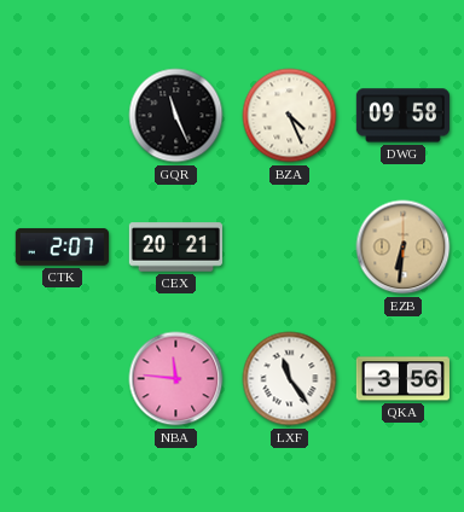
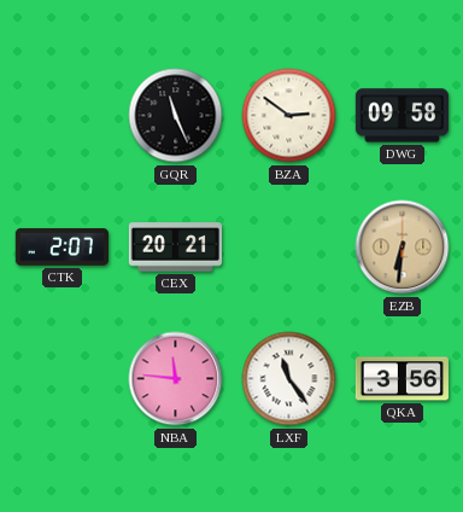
BZA: 4:26 -> 2:51 (289, 116)
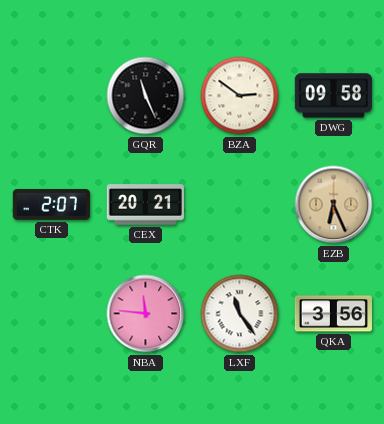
EZB: 6:31 -> 6:26 (334, 205)
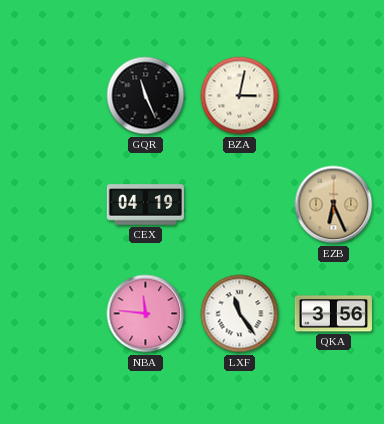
BZA: 2:51 -> 3:02 (240, 96)
DWG: 09:58 -> none (333, 96)
CTK: 2:07 -> none (51, 204)
CEX: 20:21 -> 04:19 (145, 205)
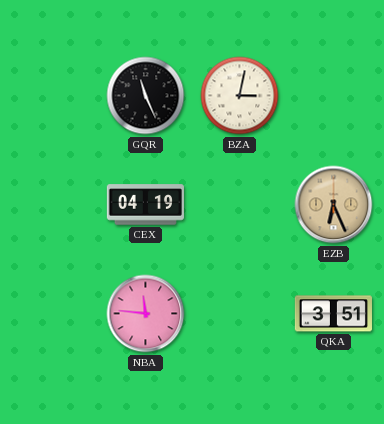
LXF: 11:24 -> none (240, 314)
QKA: 3:56 -> 3:51 (333, 314)
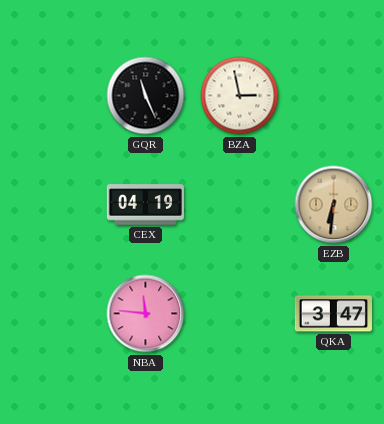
BZA: 3:02 -> 2:58 (240, 96)
EZB: 6:26 -> 6:31 (334, 205)
QKA: 3:51 -> 3:47 (333, 314)
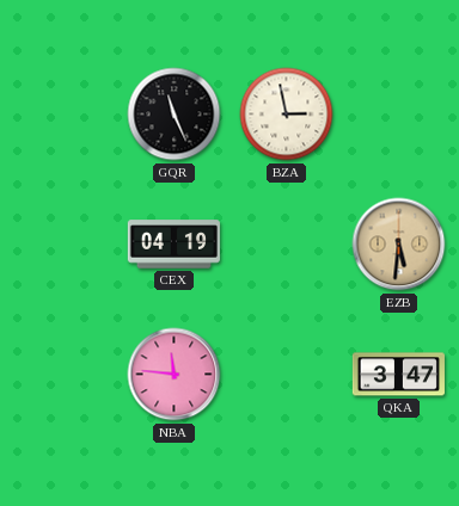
EZB: 6:31 -> 5:31 (399, 245)
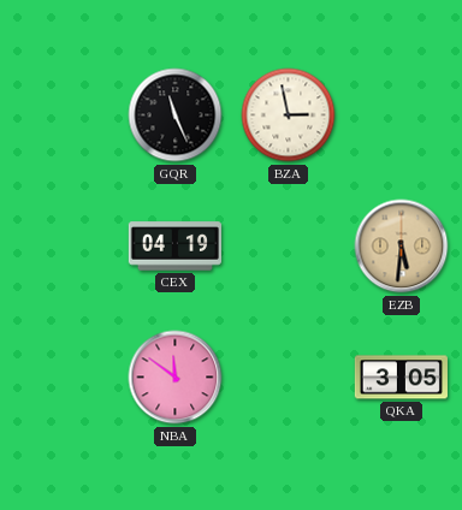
NBA: 11:46 -> 11:51 (176, 378)
QKA: 3:47 -> 3:05 (401, 378)
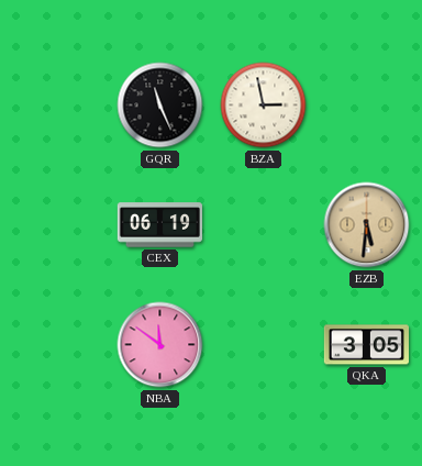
CEX: 04:19 -> 06:19 (159, 225)
